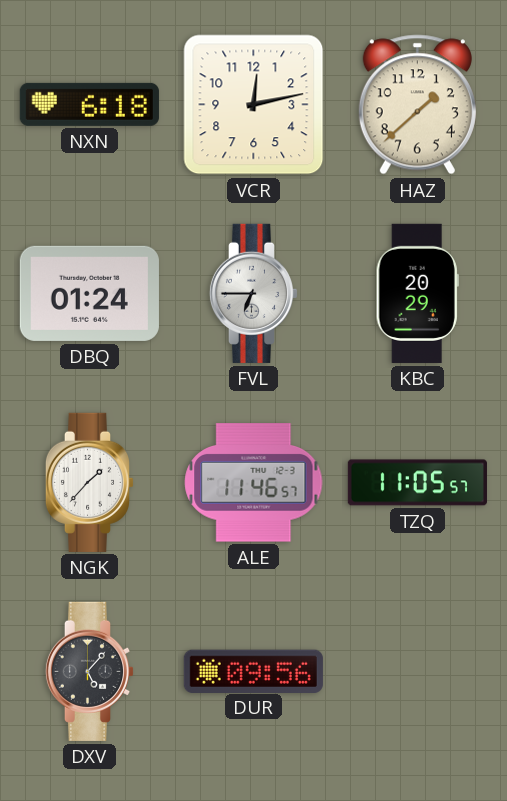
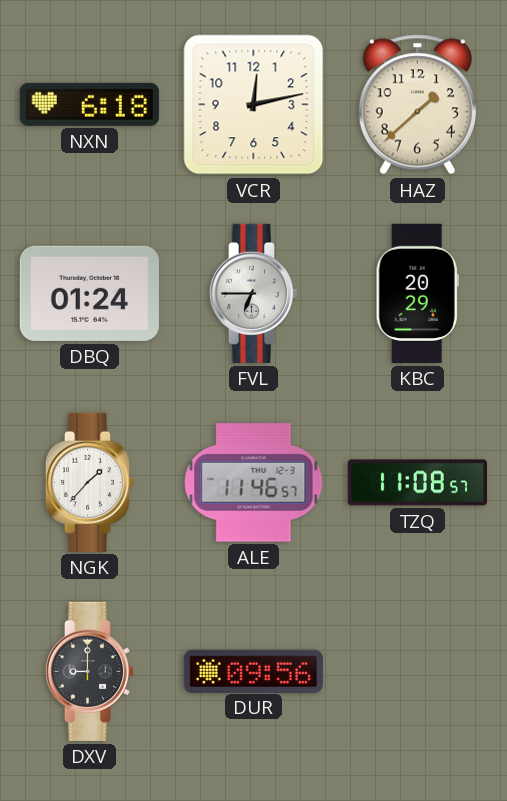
TZQ: 11:05 -> 11:08 (417, 483)
DXV: 5:07 -> 9:00 (90, 671)
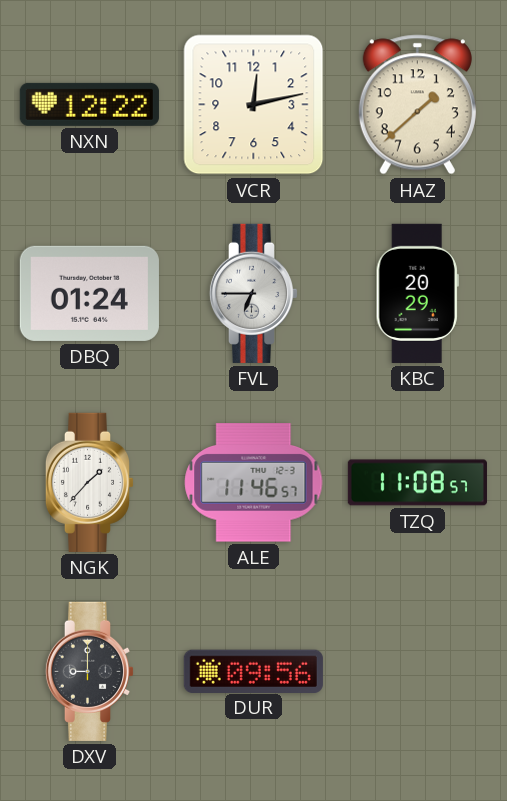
NXN: 6:18 -> 12:22 (89, 104)
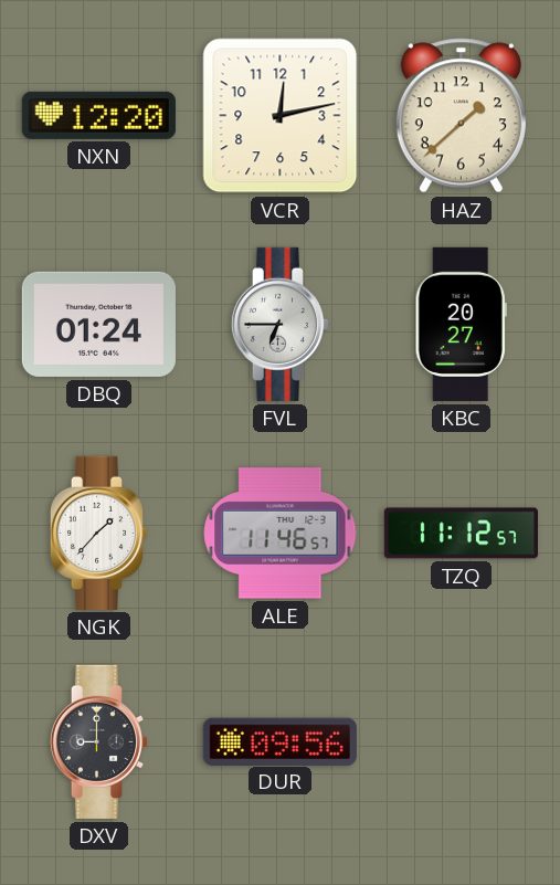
NXN: 12:22 -> 12:20 (98, 115)
KBC: 20:29 -> 20:27 (461, 324)
TZQ: 11:08 -> 11:12 (461, 534)
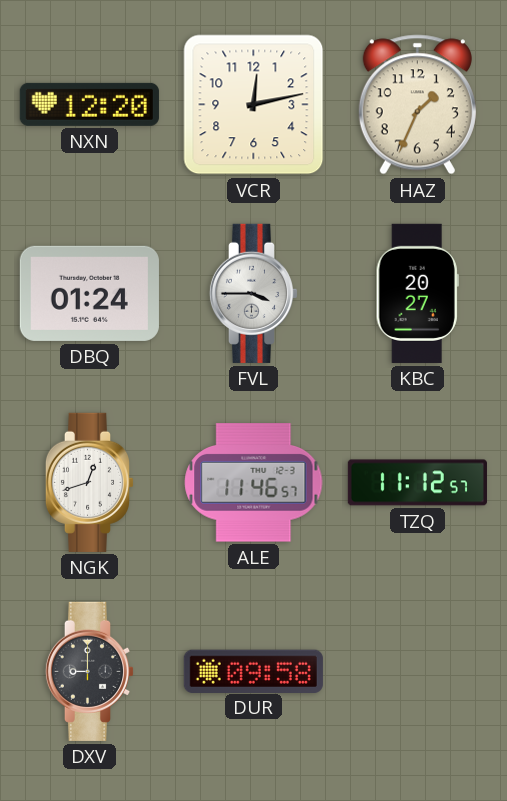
HAZ: 1:38 -> 1:34 (417, 105)
FVL: 6:45 -> 3:45 (254, 293)
NGK: 1:37 -> 12:42 (90, 482)
DUR: 09:56 -> 09:58 (253, 671)
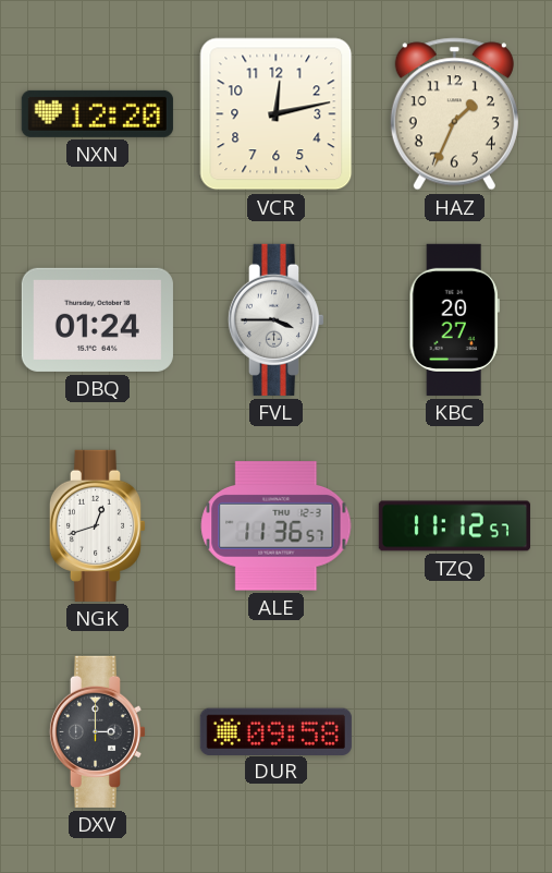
ALE: 11:46 -> 11:36 (277, 526)
DXV: 9:00 -> 3:00 (98, 731)
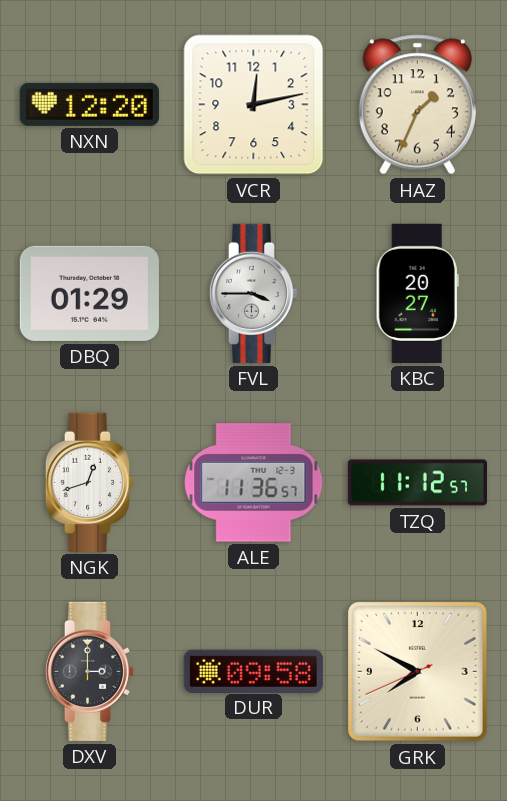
DBQ: 01:24 -> 01:29 (89, 293)
GRK: none -> 7:49 (418, 672)
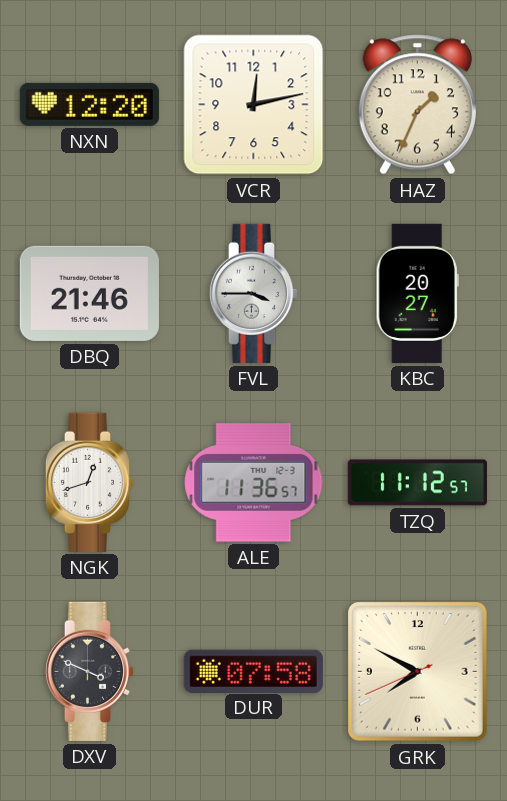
DBQ: 01:29 -> 21:46 (89, 293)
DXV: 3:00 -> 3:49 (90, 671)
DUR: 09:58 -> 07:58 (253, 671)
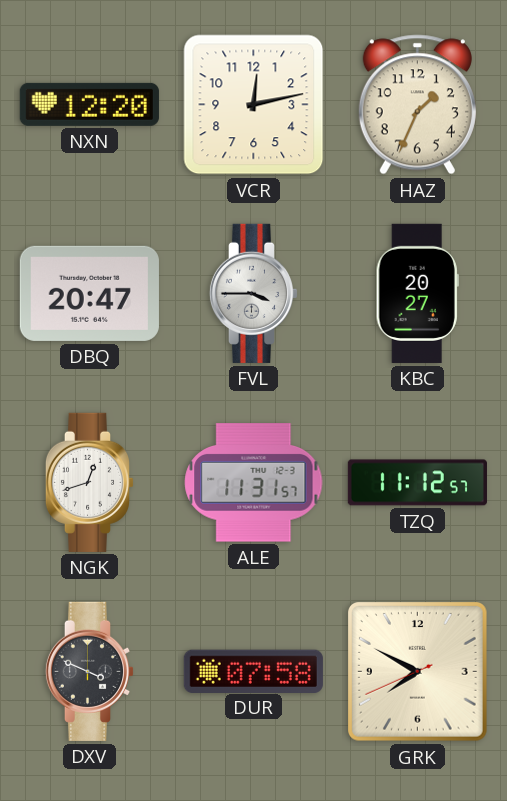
DBQ: 21:46 -> 20:47 (89, 293)
ALE: 11:36 -> 11:31 (254, 483)
